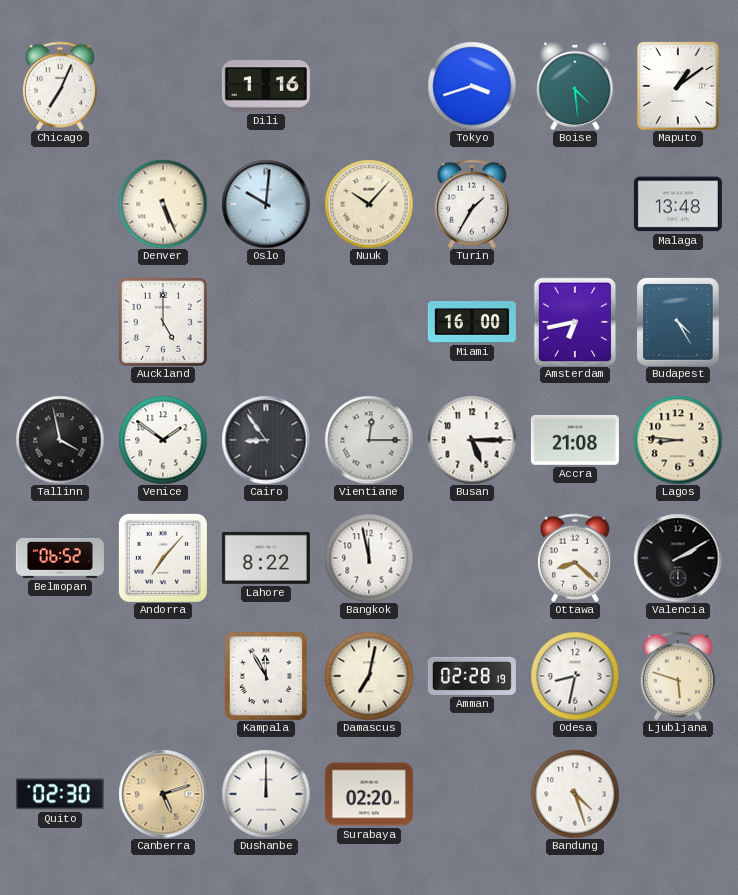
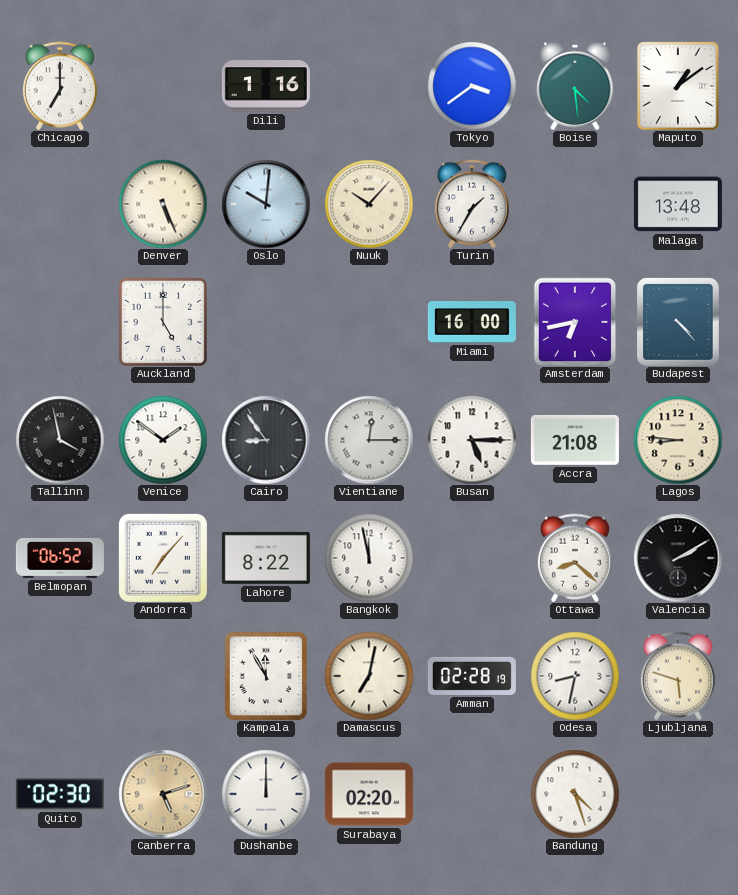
Chicago: 7:04 -> 7:00 (60, 86)
Tokyo: 3:42 -> 3:39 (472, 86)
Budapest: 4:25 -> 4:23 (678, 322)
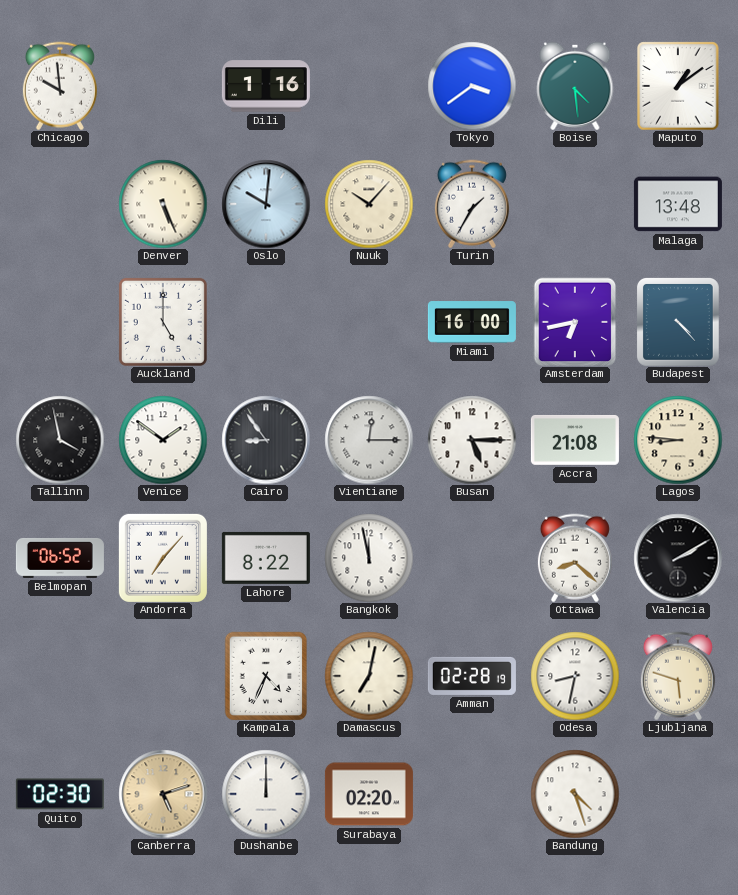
Chicago: 7:00 -> 9:59 (60, 86)
Kampala: 11:55 -> 4:34 (265, 676)
